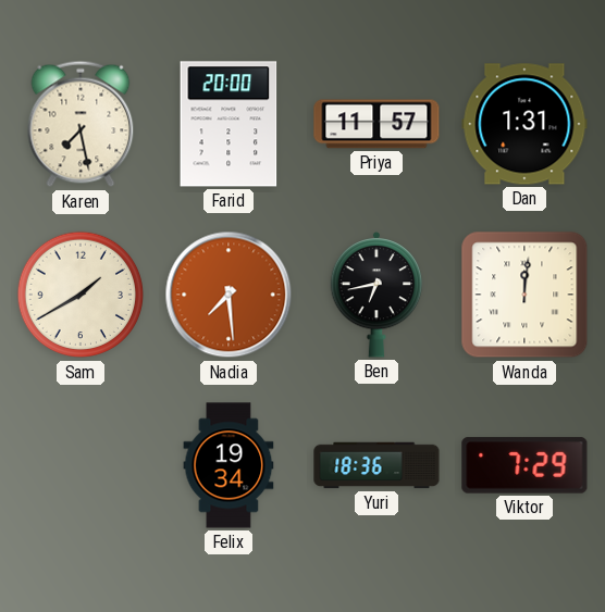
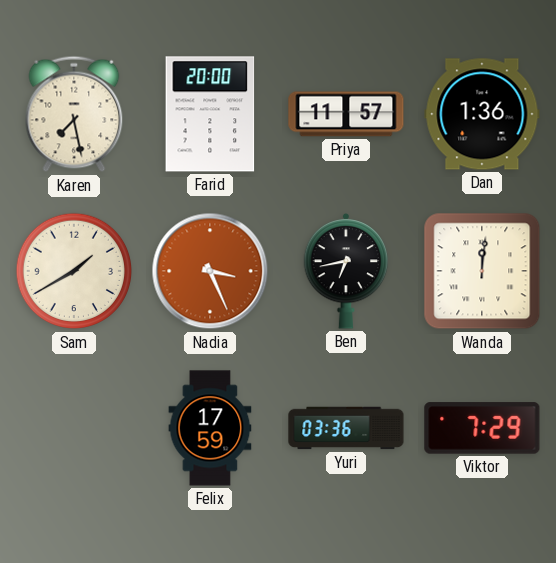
Dan: 1:31 -> 1:36 (482, 114)
Nadia: 7:29 -> 3:26 (210, 271)
Felix: 19:34 -> 17:59 (210, 428)
Yuri: 18:36 -> 03:36 (346, 428)
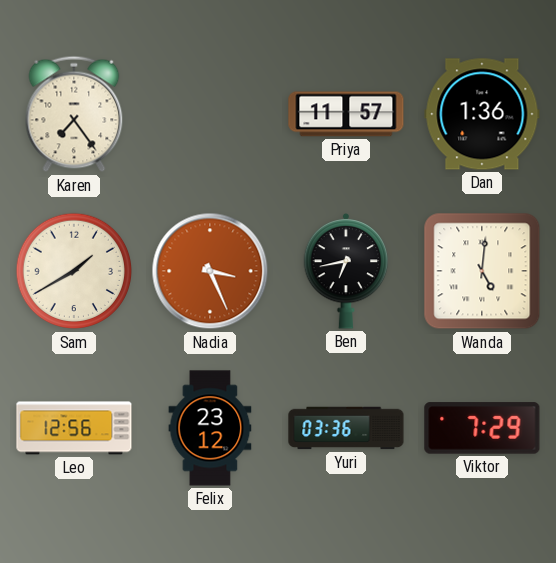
Karen: 7:28 -> 7:24 (74, 114)
Farid: 20:00 -> none (210, 114)
Wanda: 12:01 -> 5:01 (482, 271)
Leo: none -> 12:56 (74, 428)
Felix: 17:59 -> 23:12 (210, 428)
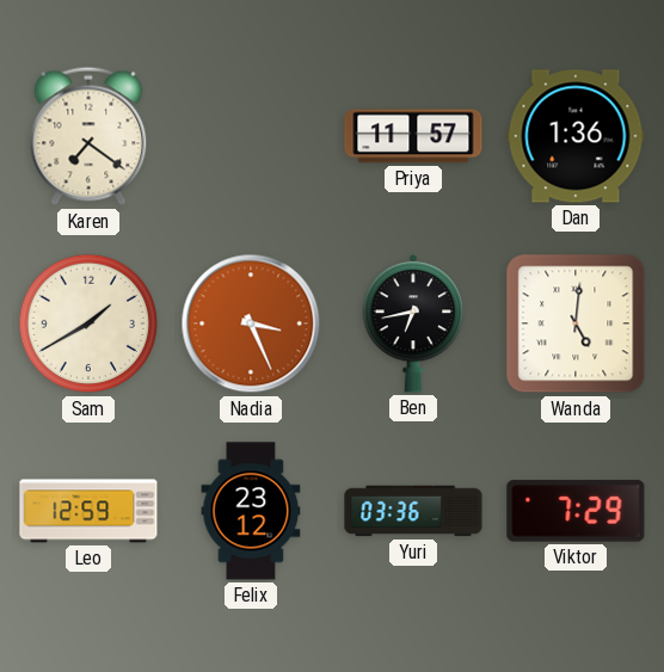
Karen: 7:24 -> 7:21 (88, 136)
Leo: 12:56 -> 12:59 (88, 511)
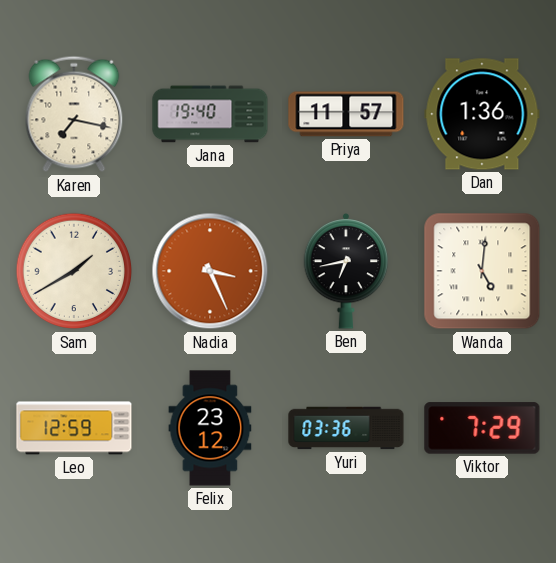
Karen: 7:21 -> 7:17 (74, 114)
Jana: none -> 19:40 (210, 114)
